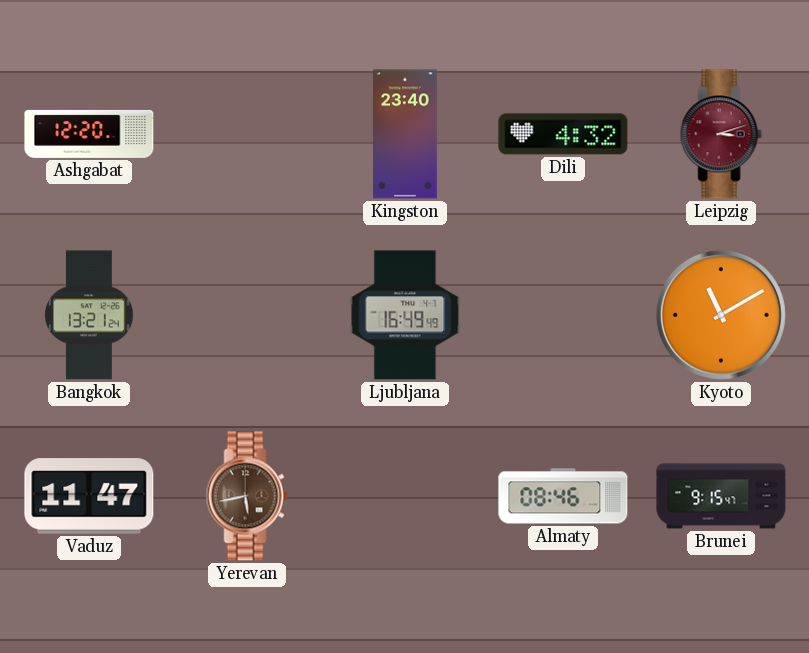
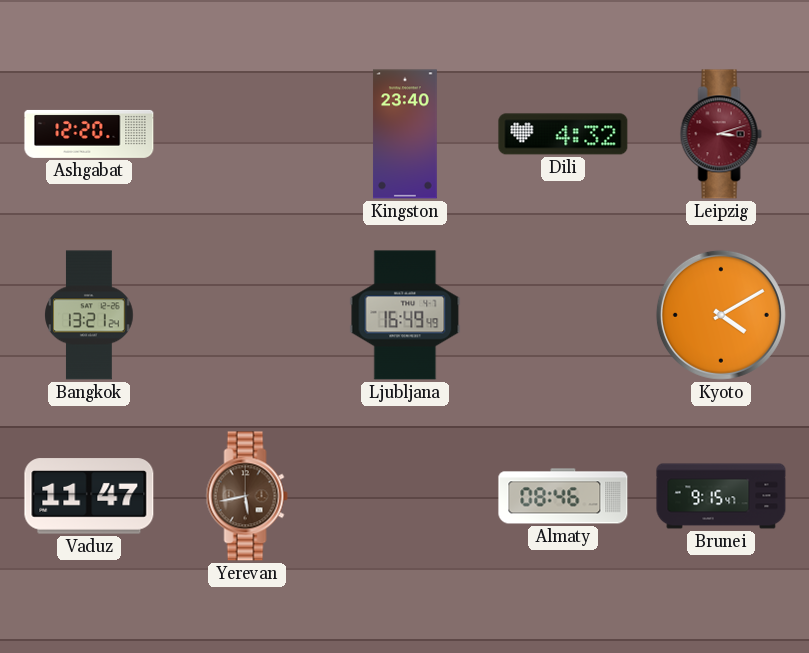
Kyoto: 11:10 -> 4:10 (721, 315)
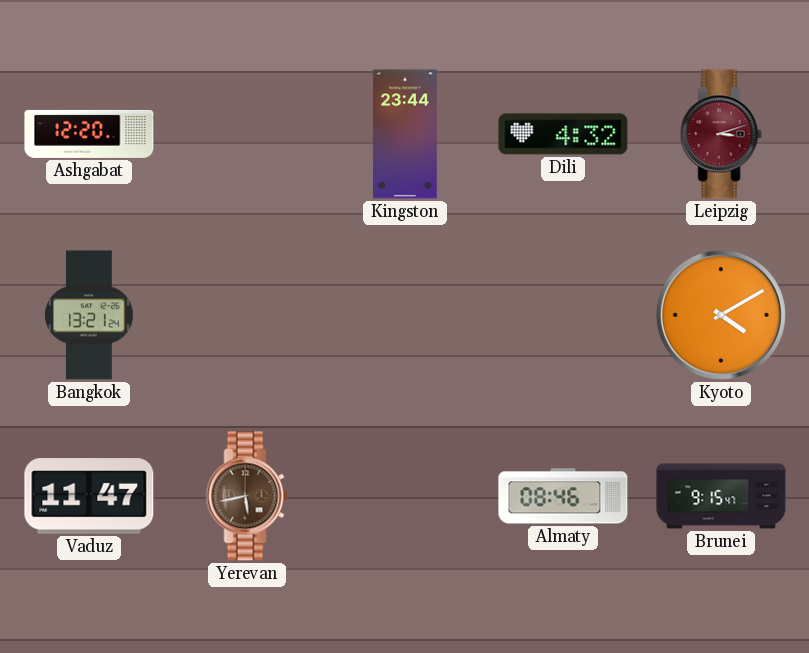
Kingston: 23:40 -> 23:44 (405, 134)
Ljubljana: 16:49 -> none (405, 315)
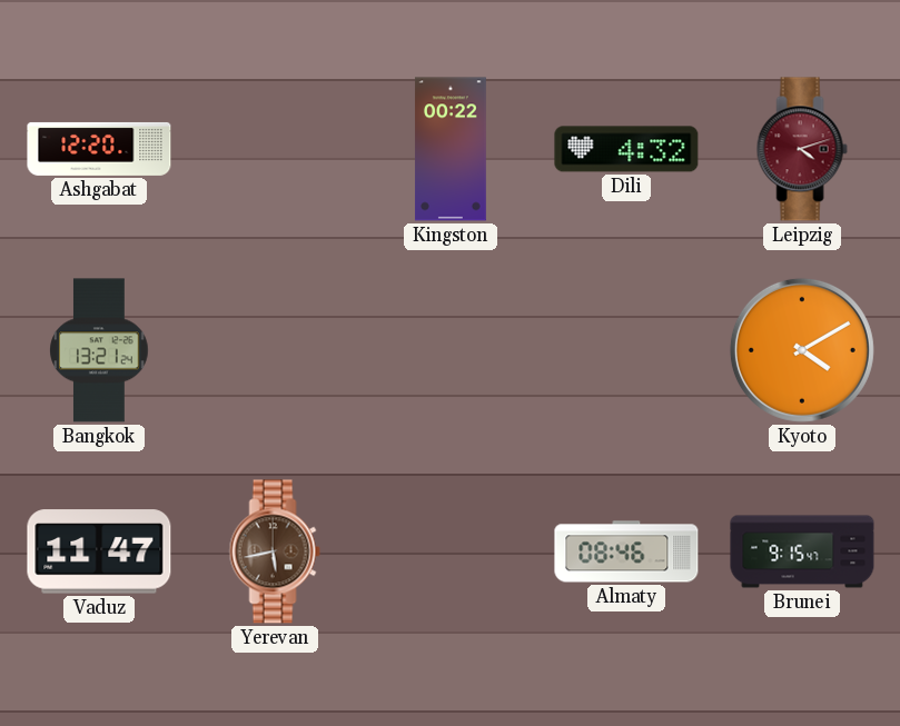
Kingston: 23:44 -> 00:22 (451, 149)
Leipzig: 3:12 -> 4:12 (802, 149)
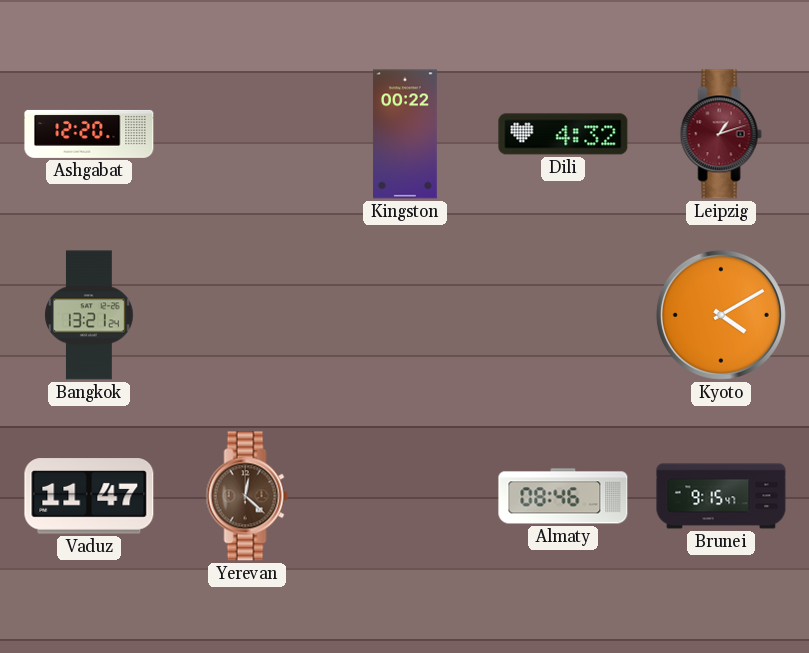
Leipzig: 4:12 -> 1:12 (721, 134)
Yerevan: 5:43 -> 12:22 (247, 496)
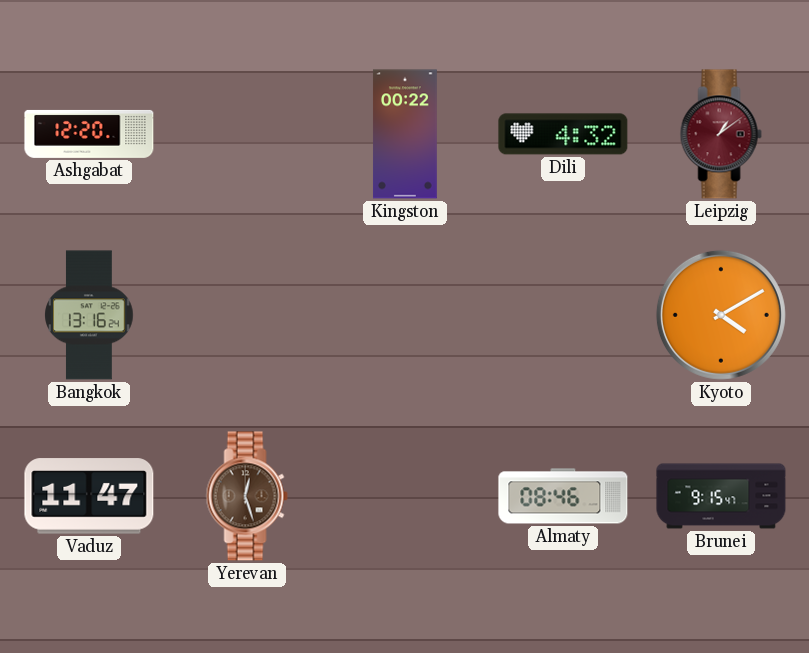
Leipzig: 1:12 -> 1:09 (721, 134)
Bangkok: 13:21 -> 13:16 (89, 315)
Yerevan: 12:22 -> 12:27 (247, 496)
